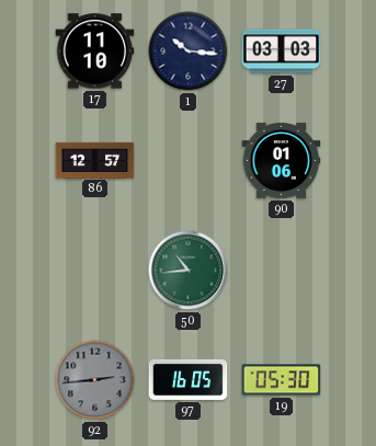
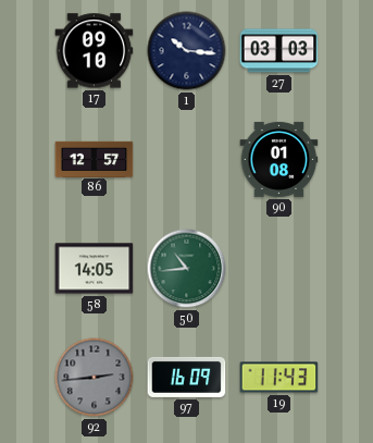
17: 11:10 -> 09:10 (95, 51)
90: 01:06 -> 01:08 (279, 159)
58: none -> 14:05 (95, 269)
97: 16:05 -> 16:09 (187, 377)
19: 05:30 -> 11:43 (279, 378)
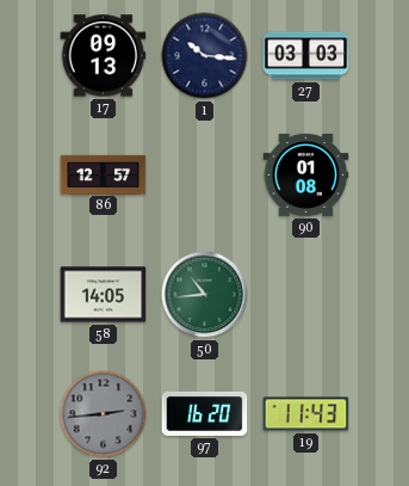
17: 09:10 -> 09:13 (104, 56)
97: 16:09 -> 16:20 (205, 413)
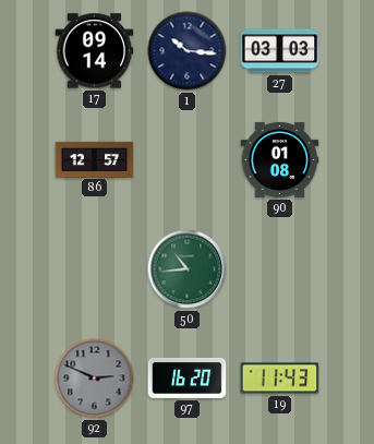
17: 09:13 -> 09:14 (95, 51)
58: 14:05 -> none (104, 295)
92: 2:44 -> 2:49 (95, 379)
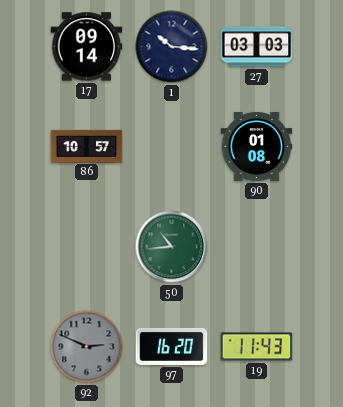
86: 12:57 -> 10:57 (87, 146)
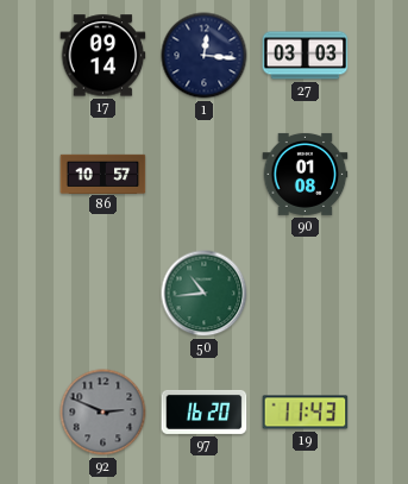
1: 10:16 -> 12:16 (205, 56)
